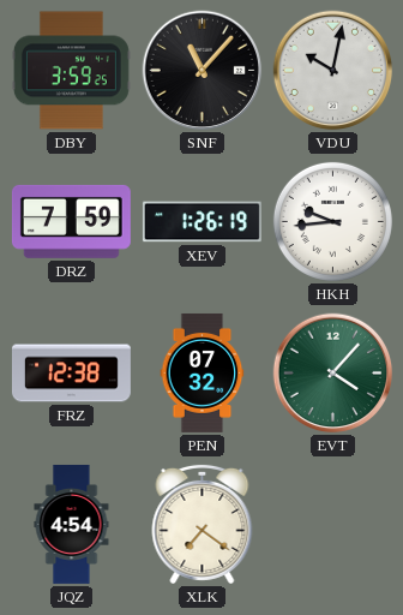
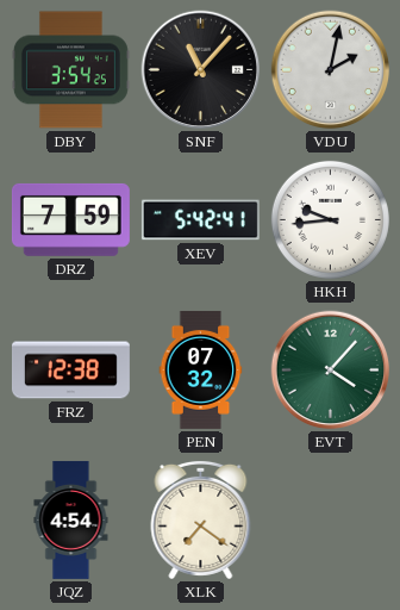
DBY: 3:59 -> 3:54 (70, 70)
VDU: 10:02 -> 2:02 (331, 70)
XEV: 1:26 -> 5:42 (200, 220)
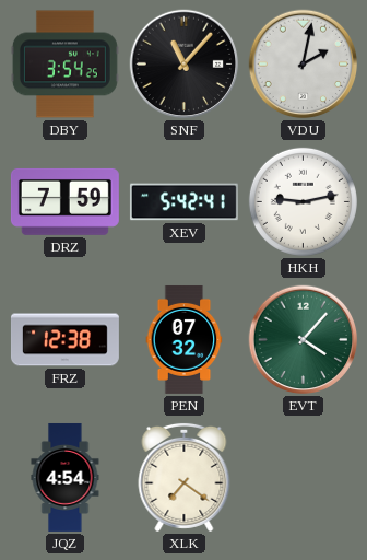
HKH: 9:44 -> 9:13 (303, 201)
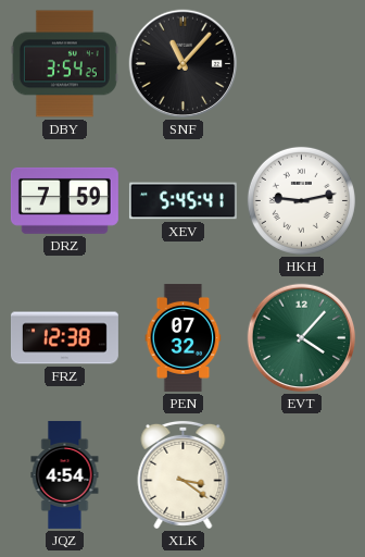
VDU: 2:02 -> none (304, 65)
XEV: 5:42 -> 5:45 (182, 201)
XLK: 7:21 -> 3:21 (184, 474)
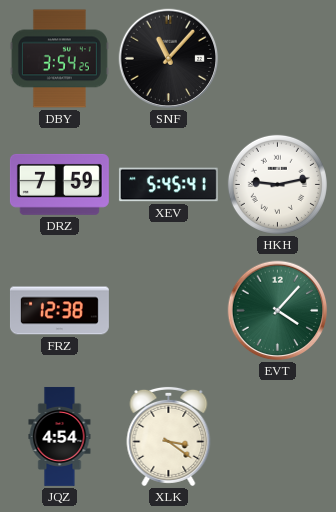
PEN: 07:32 -> none (184, 337)
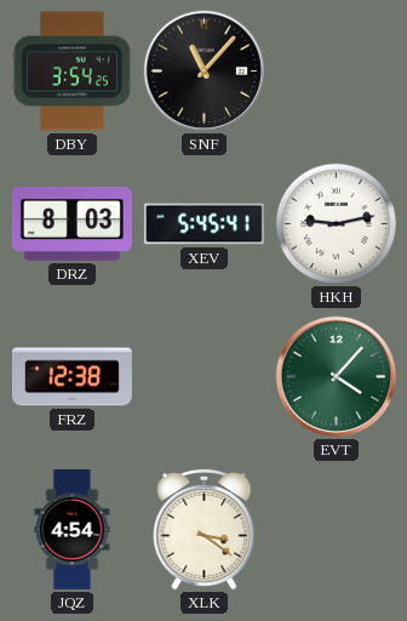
DRZ: 7:59 -> 8:03 (71, 223)
